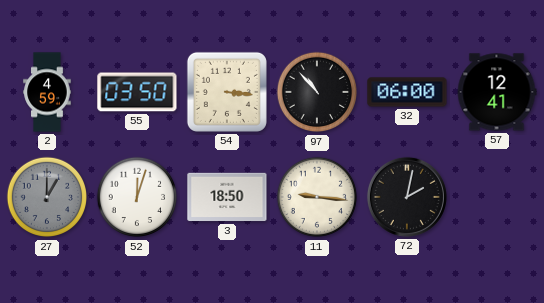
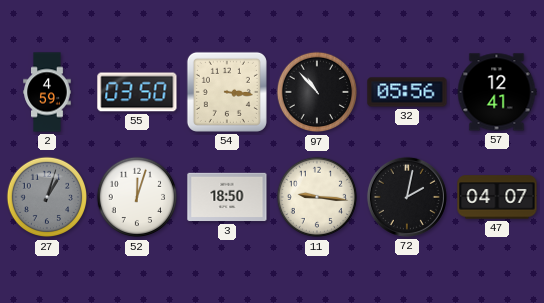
32: 06:00 -> 05:56 (407, 92)
27: 1:00 -> 1:03 (47, 197)
47: none -> 04:07 (497, 197)
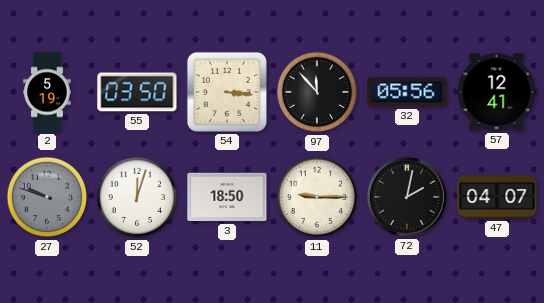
2: 4:59 -> 5:19 (47, 92)
97: 10:53 -> 11:53 (317, 92)
27: 1:03 -> 9:48 (47, 197)
11: 9:16 -> 9:15 (317, 197)
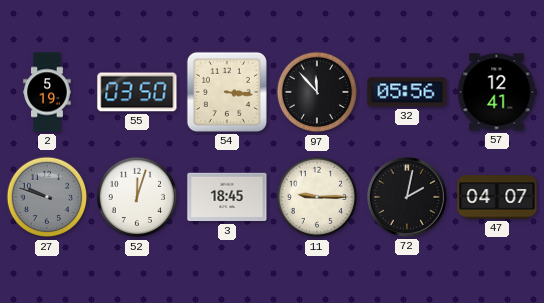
3: 18:50 -> 18:45 (227, 197)
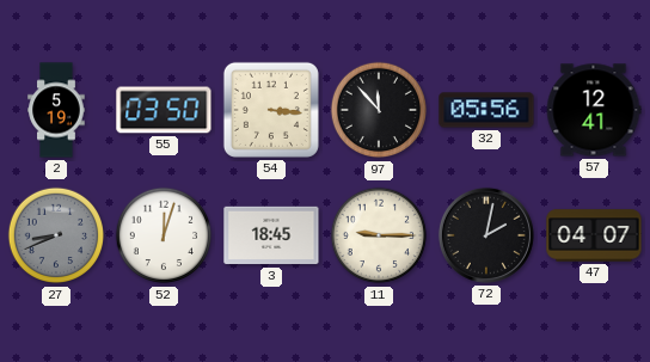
27: 9:48 -> 8:41 (56, 235)
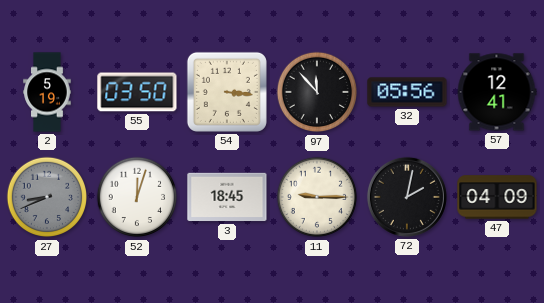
47: 04:07 -> 04:09 (497, 197)
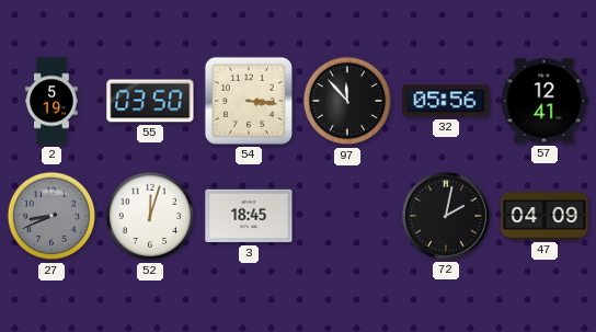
11: 9:15 -> none (317, 197)
